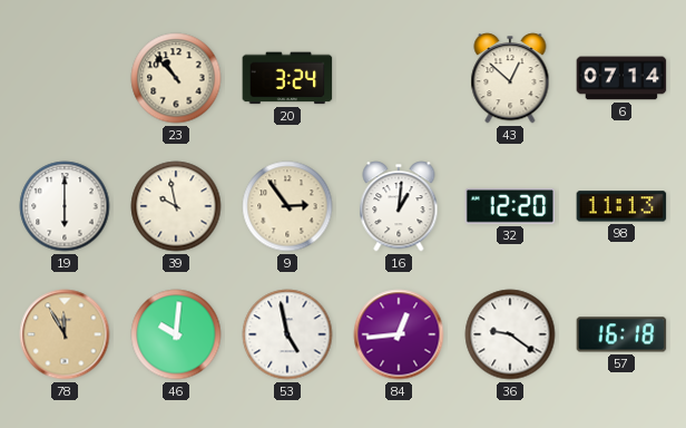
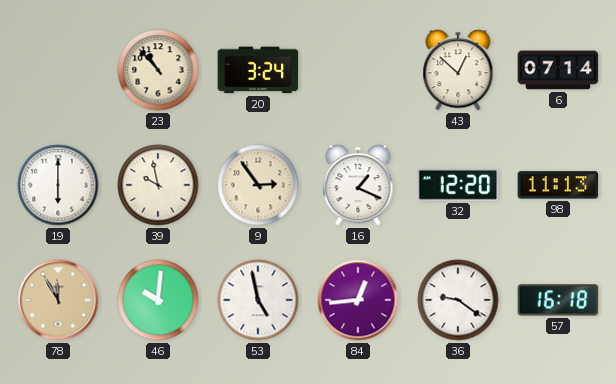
16: 1:01 -> 1:19 (358, 185)
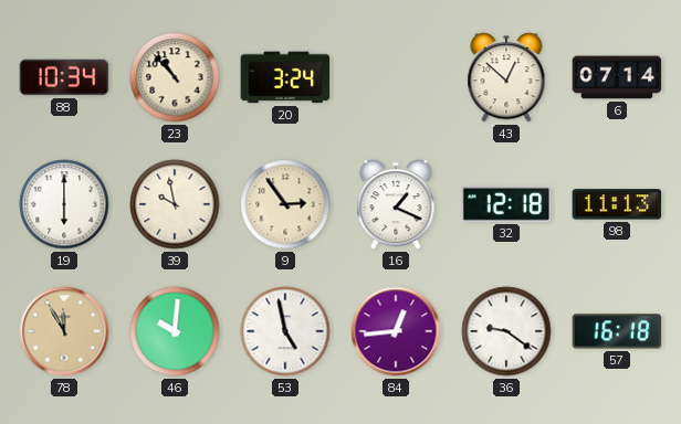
88: none -> 10:34 (64, 77)
32: 12:20 -> 12:18 (506, 204)
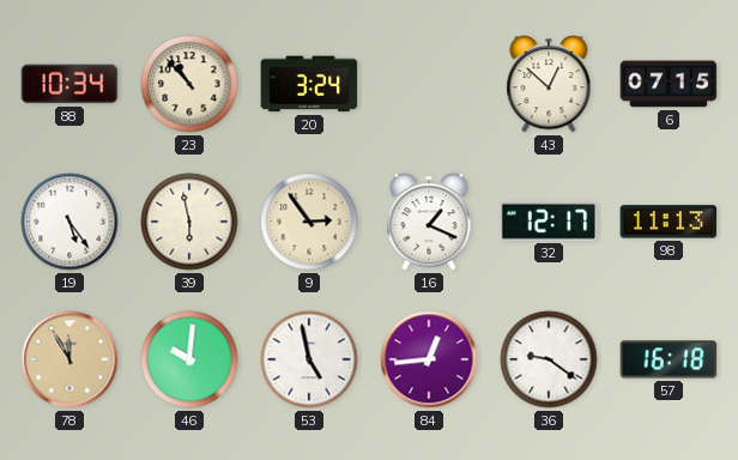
6: 07:14 -> 07:15 (669, 84)
19: 6:00 -> 5:24 (69, 222)
39: 9:58 -> 5:58 (189, 222)
32: 12:18 -> 12:17 (549, 222)
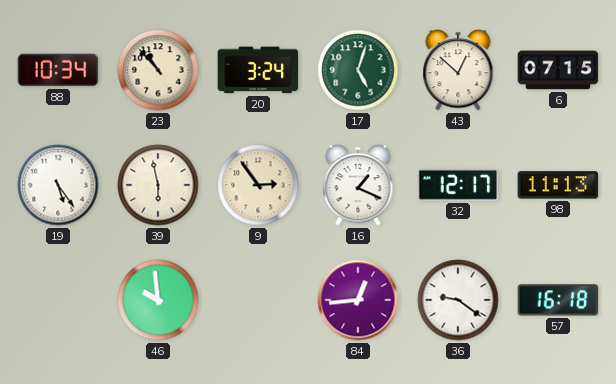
17: none -> 5:03 (358, 70)
78: 11:55 -> none (69, 359)
46: 10:01 -> 9:59 (158, 300)
53: 4:58 -> none (309, 359)
